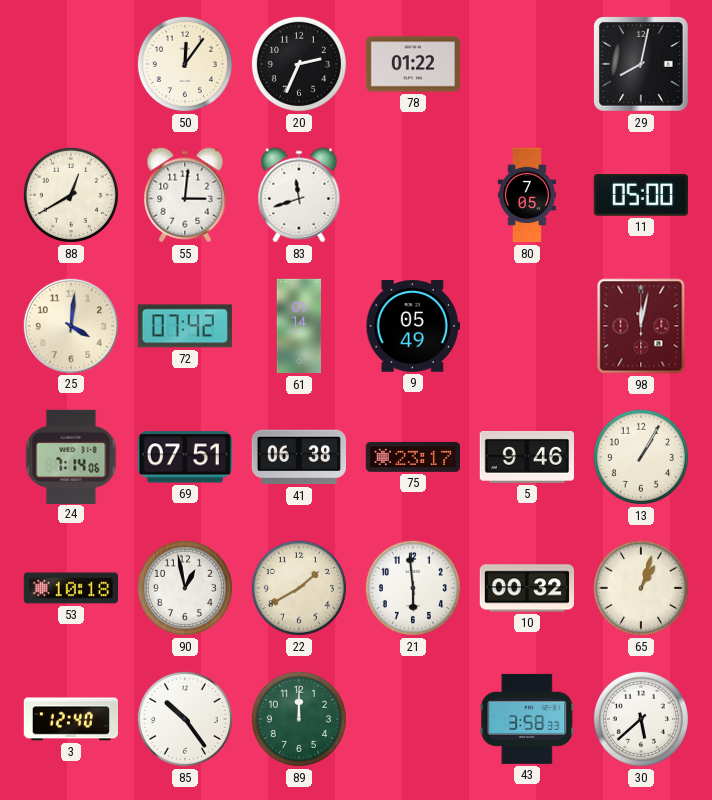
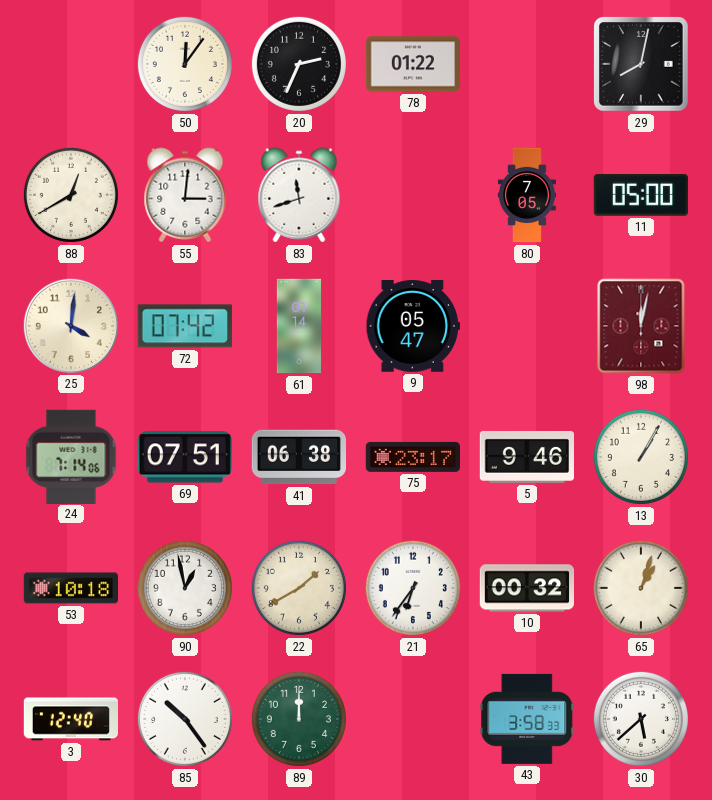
9: 05:49 -> 05:47 (412, 326)
21: 5:59 -> 6:36 (413, 588)
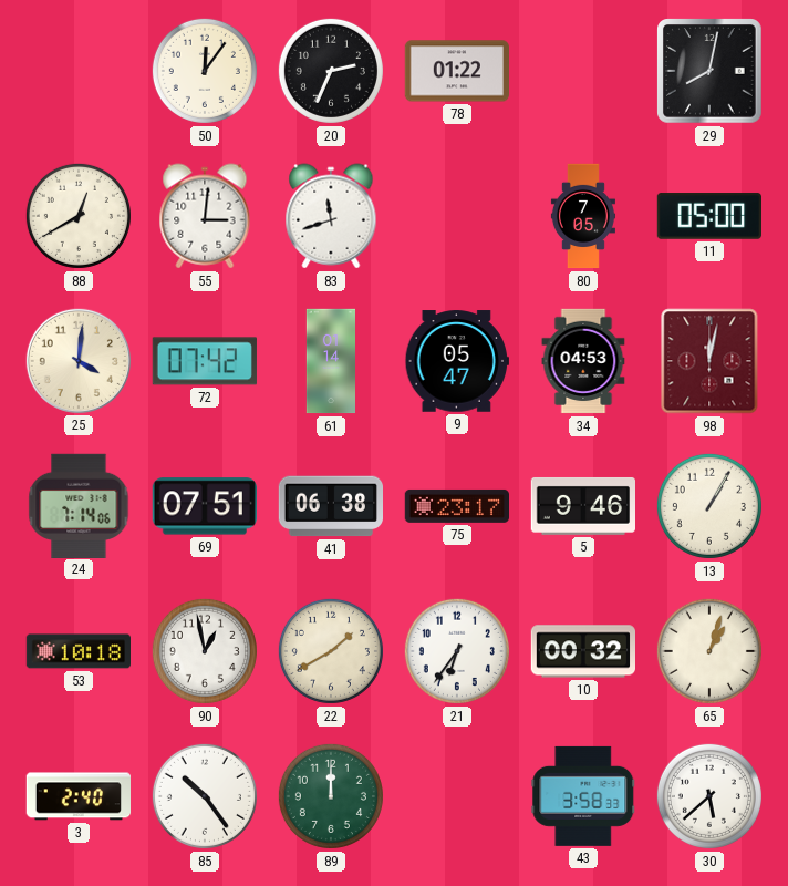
34: none -> 04:53 (583, 361)
3: 12:40 -> 2:40 (77, 796)
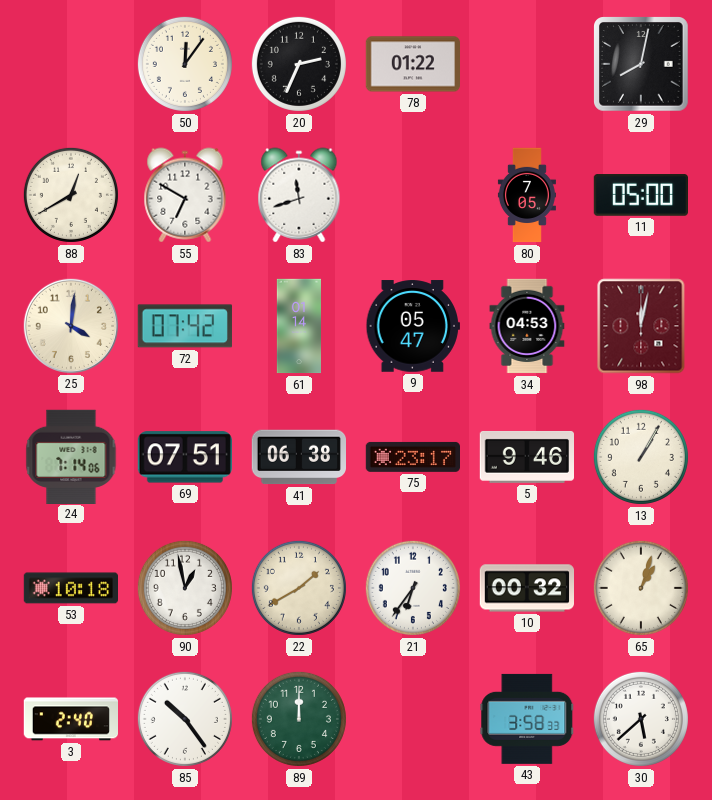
55: 3:01 -> 6:50 (185, 195)
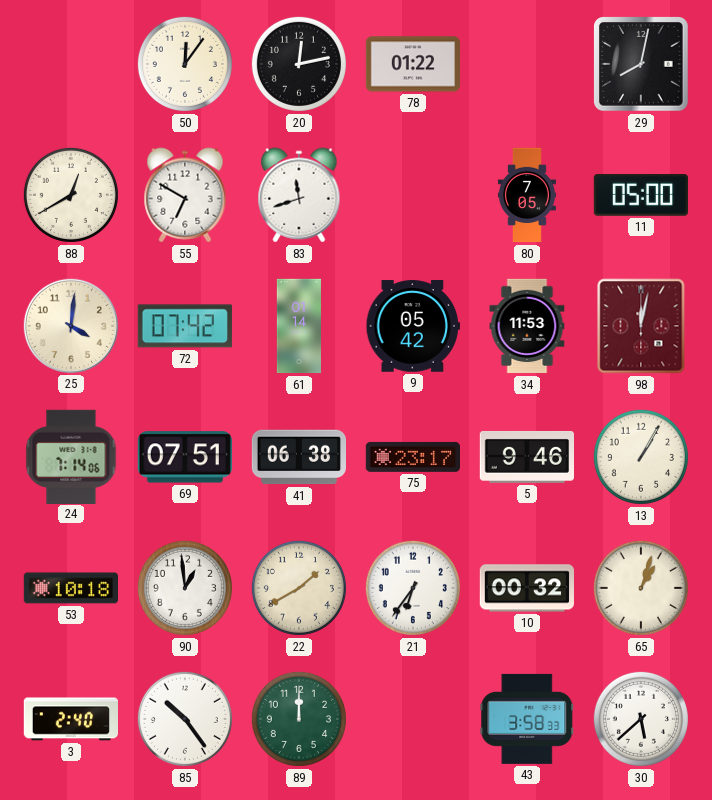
20: 2:34 -> 12:13 (299, 64)
9: 05:47 -> 05:42 (412, 326)
34: 04:53 -> 11:53 (527, 326)
90: 12:58 -> 12:59 (185, 588)
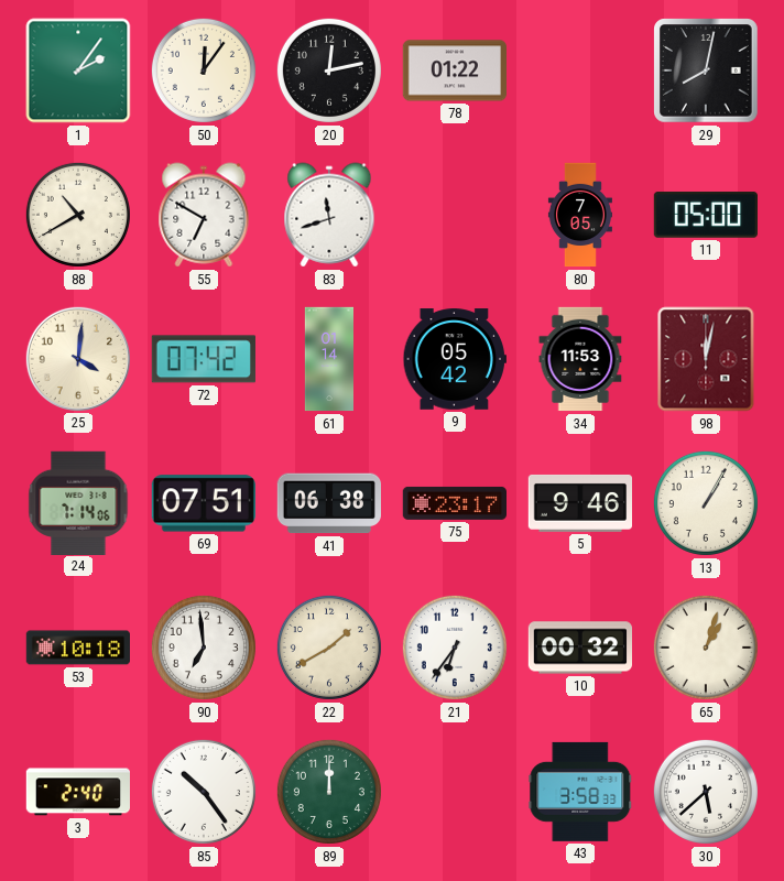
1: none -> 2:06 (78, 70)
88: 12:40 -> 10:40 (78, 215)
90: 12:59 -> 6:59 (204, 648)
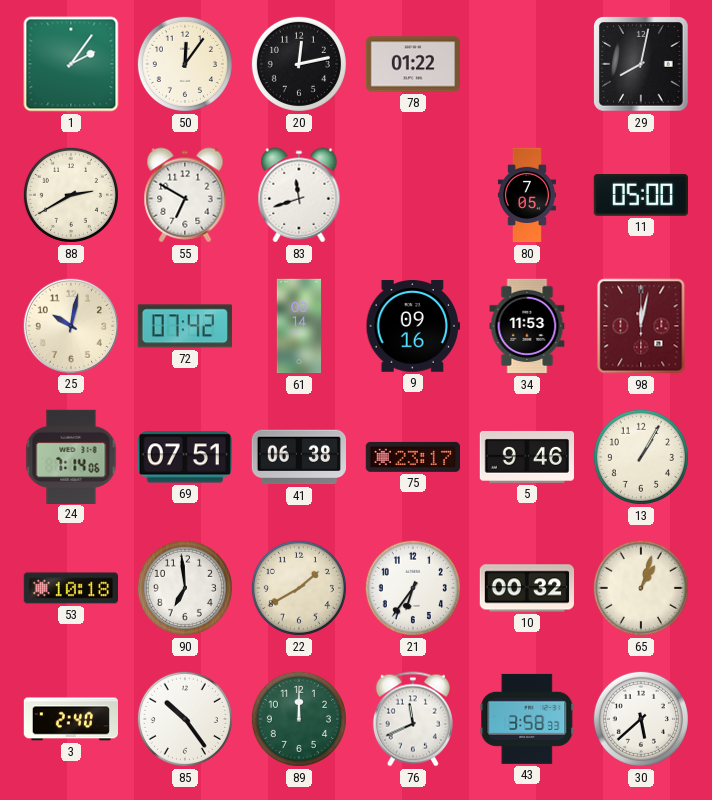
88: 10:40 -> 2:40 (71, 195)
25: 4:01 -> 10:02 (70, 325)
61: 01:14 -> 03:14 (298, 326)
9: 05:42 -> 09:16 (412, 326)
76: none -> 11:41 (413, 719)
